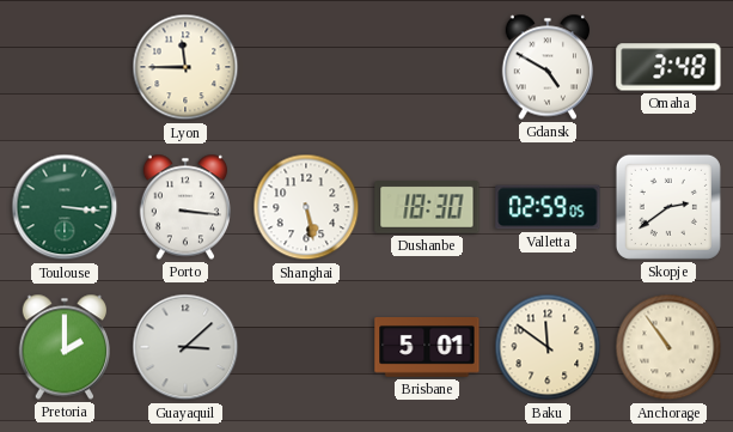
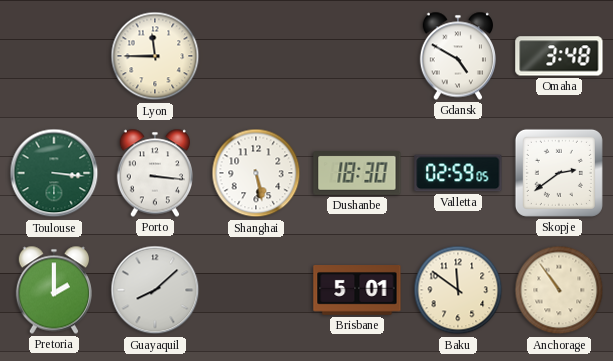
Guayaquil: 3:08 -> 8:08 (155, 290)
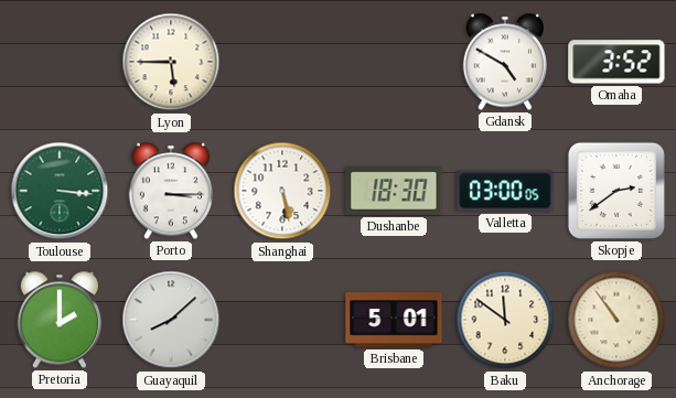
Lyon: 11:45 -> 5:45 (171, 62)
Omaha: 3:48 -> 3:52 (616, 62)
Porto: 3:16 -> 3:15 (170, 191)
Valletta: 02:59 -> 03:00 (505, 191)
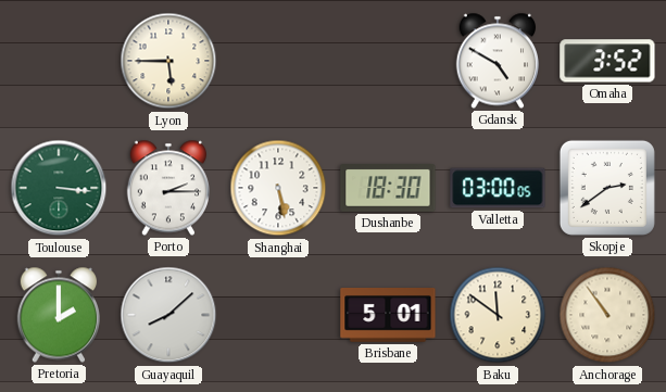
Porto: 3:15 -> 2:15 (167, 188)
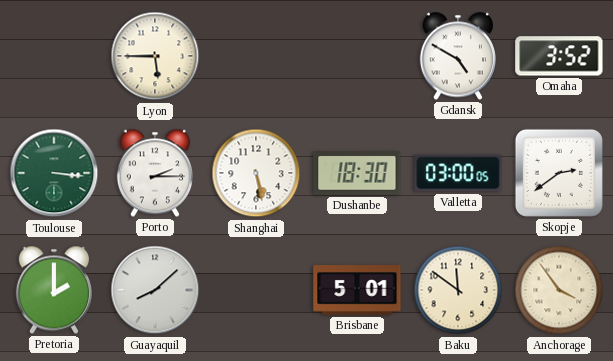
Anchorage: 10:54 -> 3:54 (559, 290)
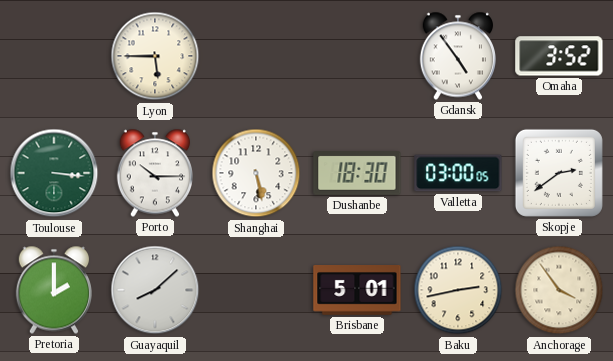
Gdansk: 4:50 -> 4:54 (457, 56)
Porto: 2:15 -> 10:15 (154, 173)
Baku: 11:51 -> 2:43 (458, 290)
